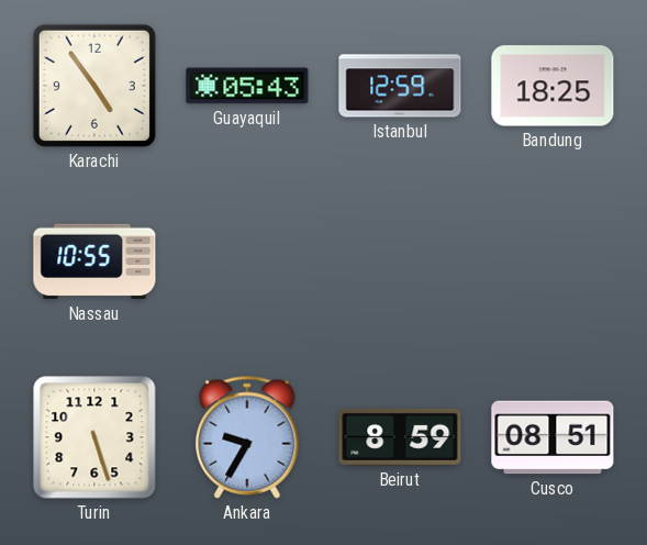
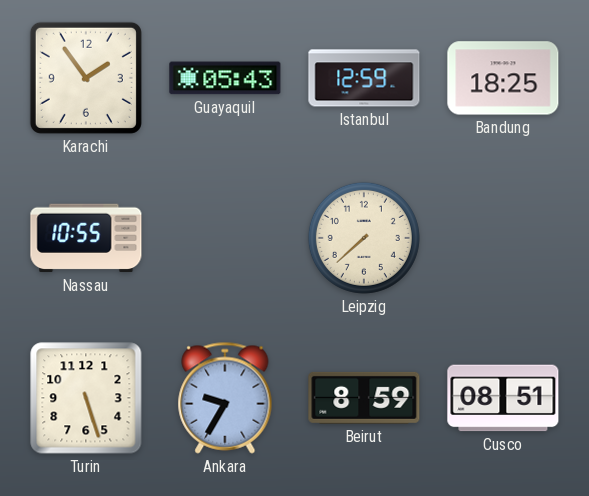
Karachi: 4:54 -> 1:54 (86, 78)
Leipzig: none -> 7:38 (364, 238)
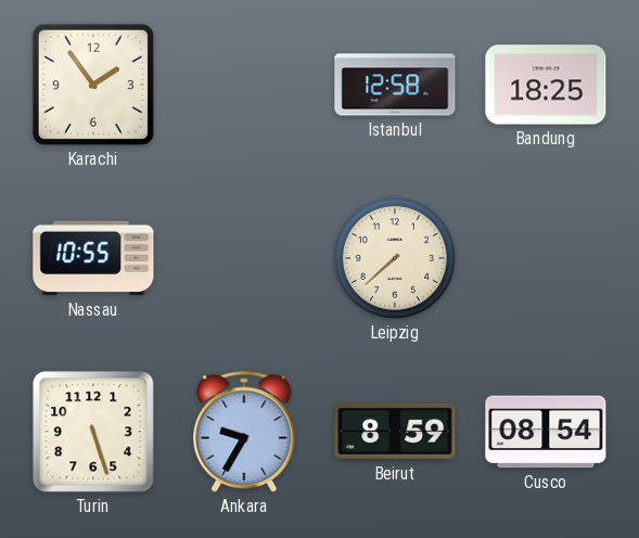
Guayaquil: 05:43 -> none (225, 78)
Istanbul: 12:59 -> 12:58 (395, 85)
Cusco: 08:51 -> 08:54 (546, 432)
